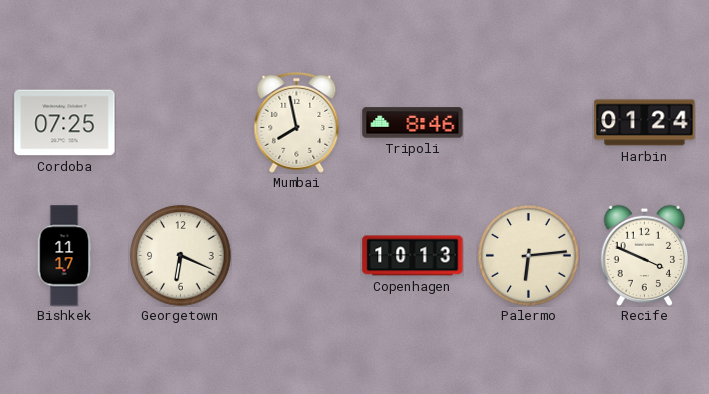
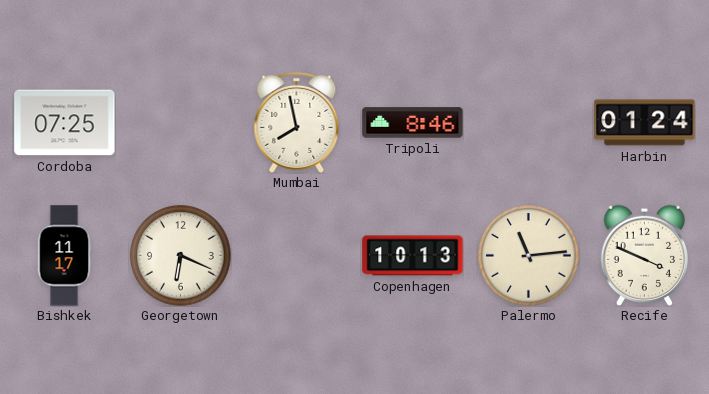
Palermo: 6:14 -> 11:14 (529, 256)
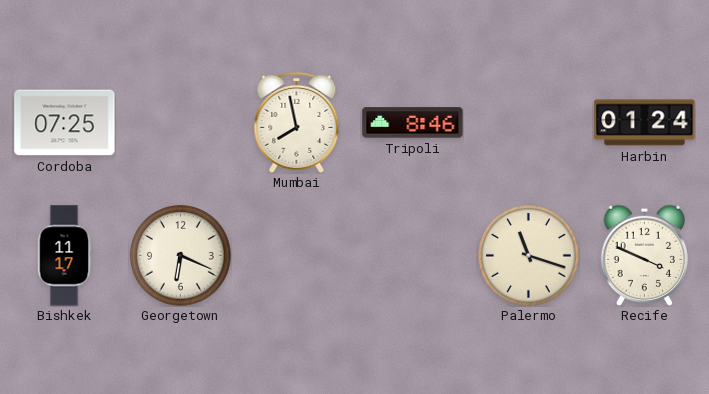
Copenhagen: 10:13 -> none (413, 256)
Palermo: 11:14 -> 11:18 (529, 256)
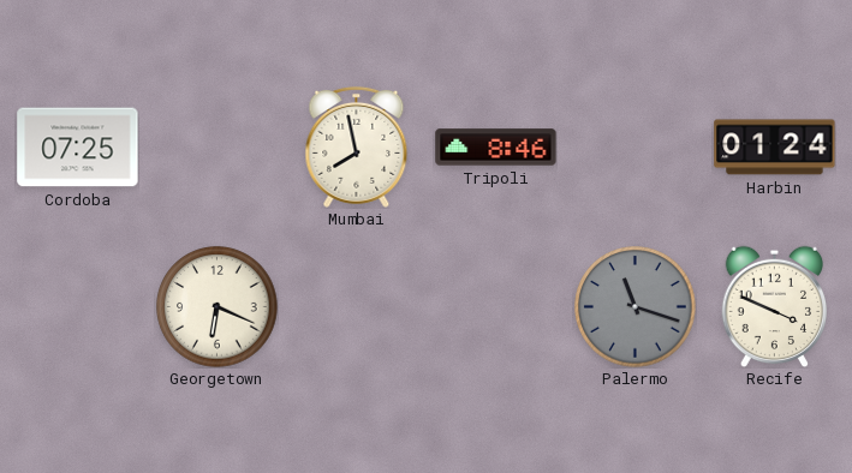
Bishkek: 11:17 -> none (64, 256)
Palermo dial: cream -> grey (636, 307)
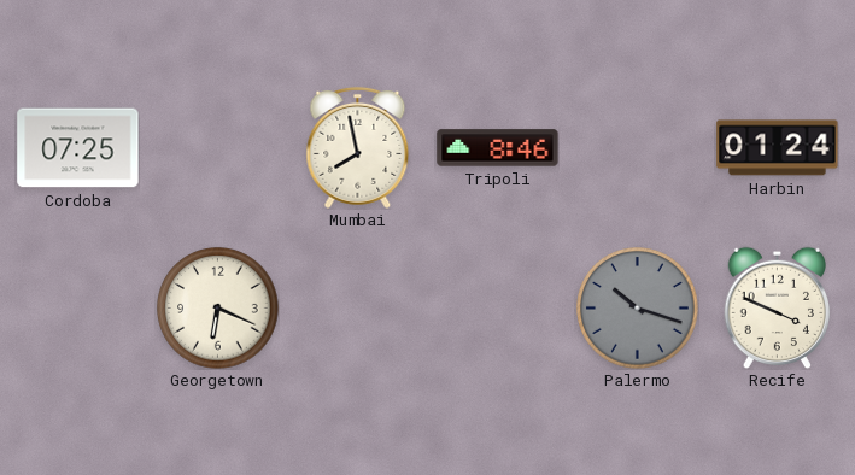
Palermo: 11:18 -> 10:18 (638, 309)
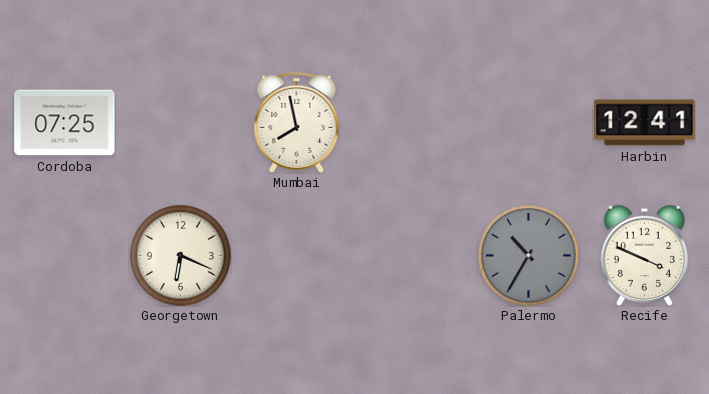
Tripoli: 8:46 -> none (498, 148)
Harbin: 01:24 -> 12:41 (645, 123)
Palermo: 10:18 -> 10:35 (529, 256)
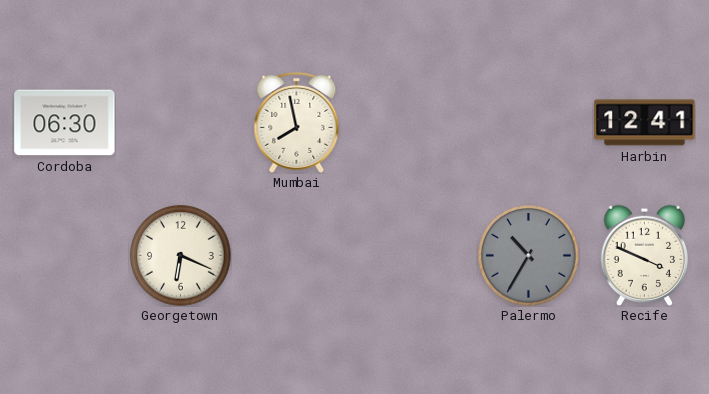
Cordoba: 07:25 -> 06:30 (65, 123)
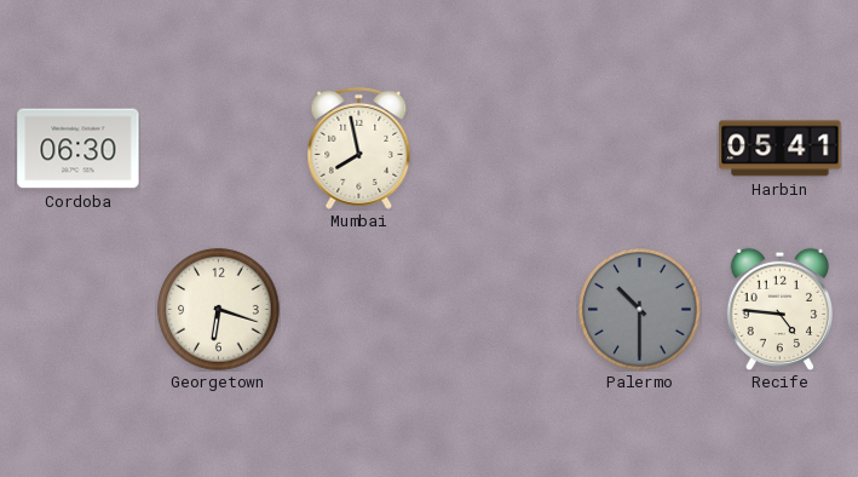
Harbin: 12:41 -> 05:41 (781, 149)
Georgetown: 6:19 -> 6:18 (219, 310)
Palermo: 10:35 -> 10:30 (640, 310)
Recife: 3:49 -> 4:46 (781, 309)
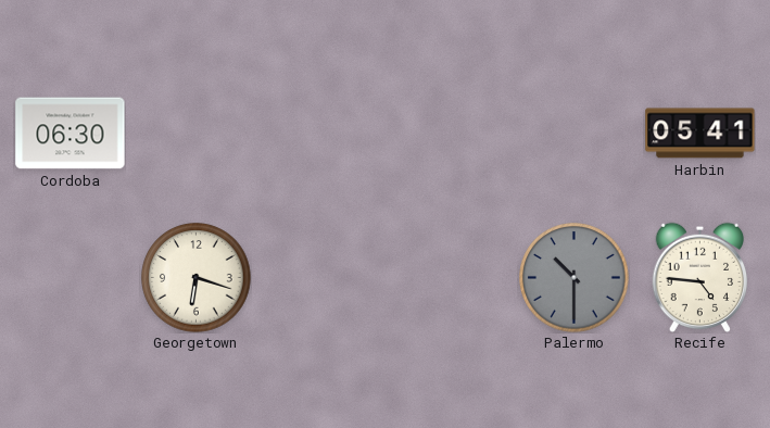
Mumbai: 7:58 -> none (359, 148)
